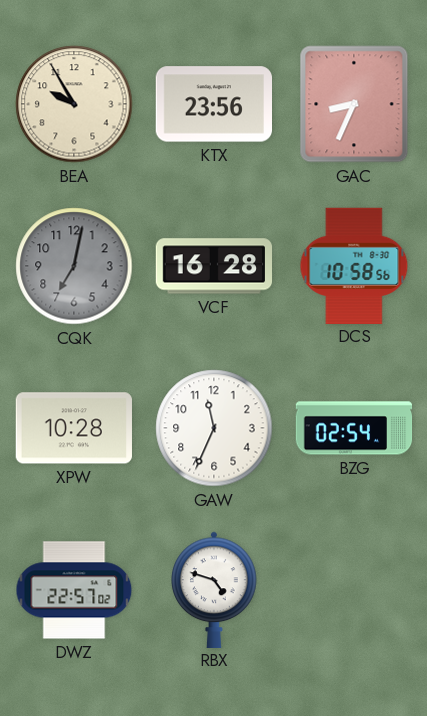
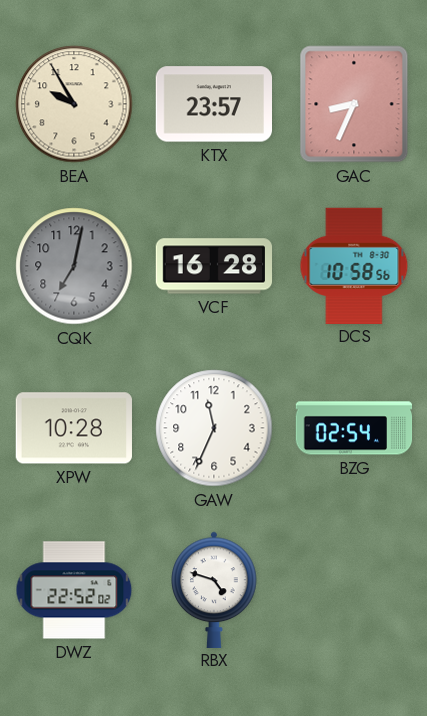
KTX: 23:56 -> 23:57 (213, 104)
DWZ: 22:57 -> 22:52 (74, 590)
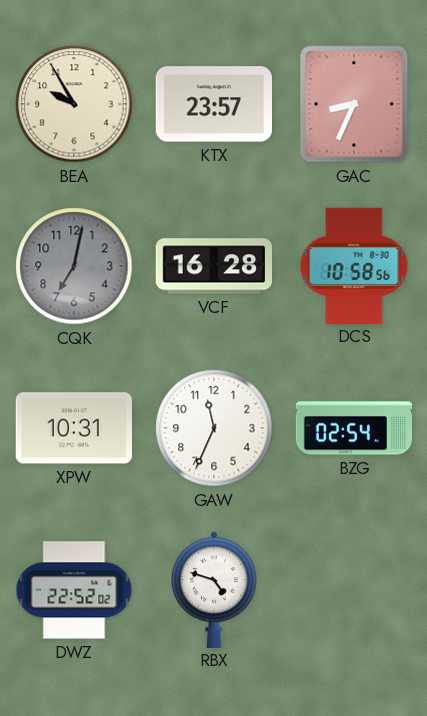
XPW: 10:28 -> 10:31 (73, 428)
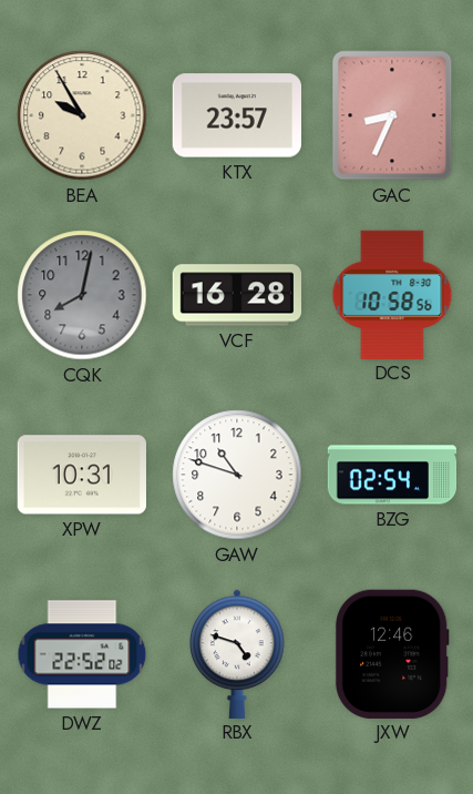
CQK: 7:02 -> 8:02 (82, 295)
GAW: 11:34 -> 10:48 (237, 475)
JXW: none -> 12:46 (392, 653)
